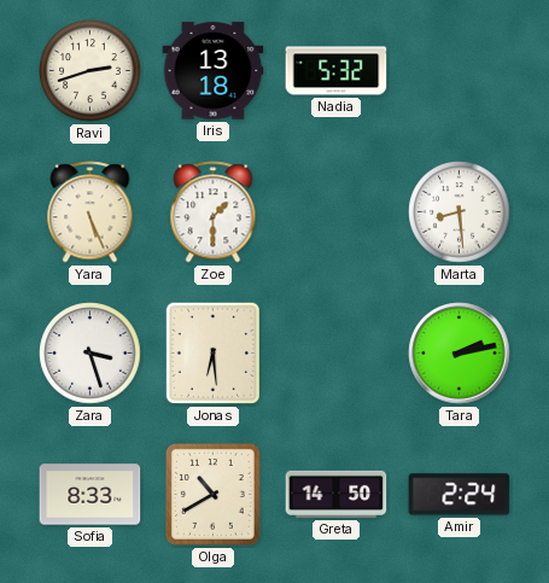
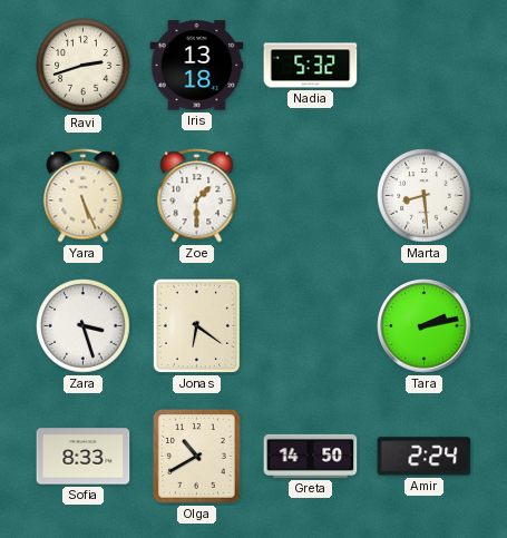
Jonas: 6:29 -> 6:21 (196, 326)
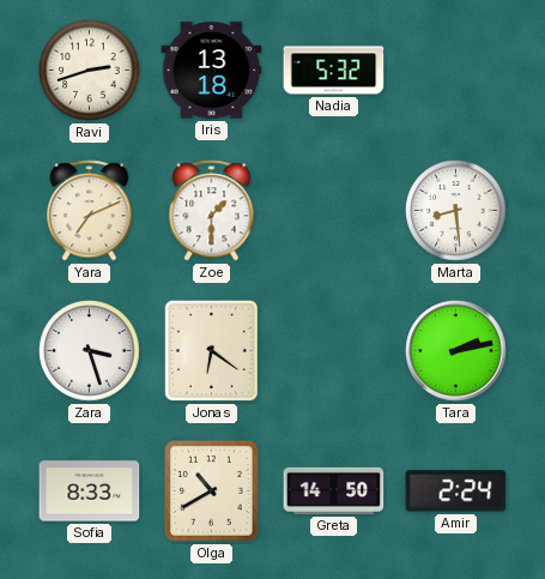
Yara: 5:26 -> 7:11 (90, 211)
